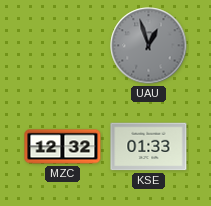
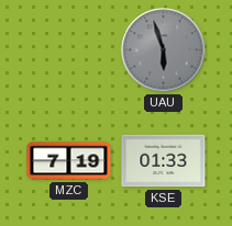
UAU: 12:57 -> 5:57 (164, 50)
MZC: 12:32 -> 7:19 (69, 161)
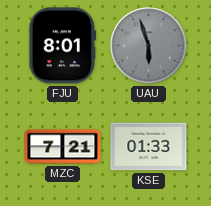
FJU: none -> 8:01 (63, 46)
MZC: 7:19 -> 7:21 (63, 147)
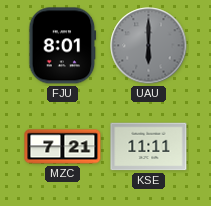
UAU: 5:57 -> 6:00 (149, 46)
KSE: 01:33 -> 11:11 (149, 147)
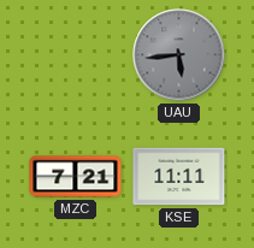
FJU: 8:01 -> none (63, 46)
UAU: 6:00 -> 5:44 (179, 55)
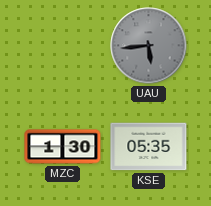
MZC: 7:21 -> 1:30 (63, 147)
KSE: 11:11 -> 05:35 (149, 147)
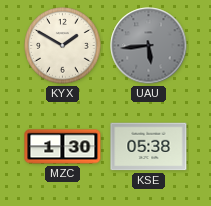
KYX: none -> 1:50 (63, 46)
KSE: 05:35 -> 05:38 (149, 147)
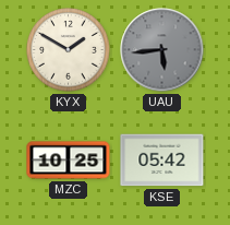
MZC: 1:30 -> 10:25 (69, 161)
KSE: 05:38 -> 05:42 (162, 161)
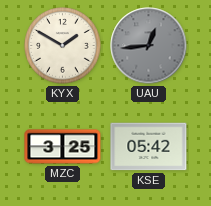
UAU: 5:44 -> 12:44 (149, 46)
MZC: 10:25 -> 3:25 (63, 147)
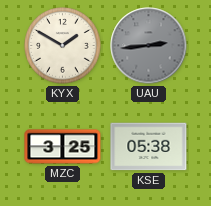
UAU: 12:44 -> 2:44 (149, 46)
KSE: 05:42 -> 05:38 (149, 147)
